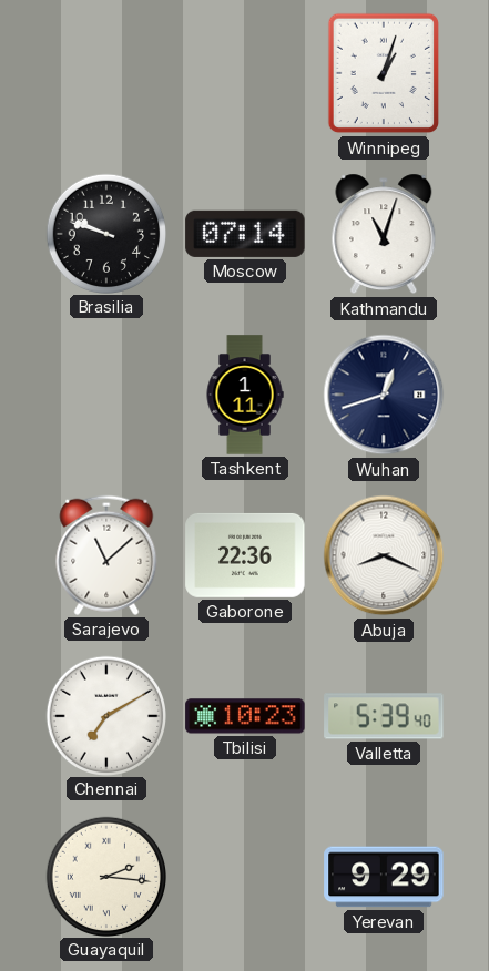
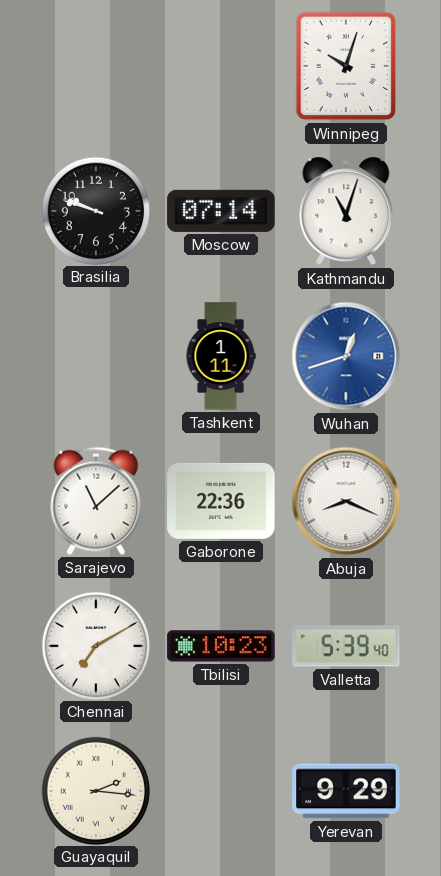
Winnipeg: 1:03 -> 10:03 (345, 66)
Wuhan dial: navy -> blue (346, 356)
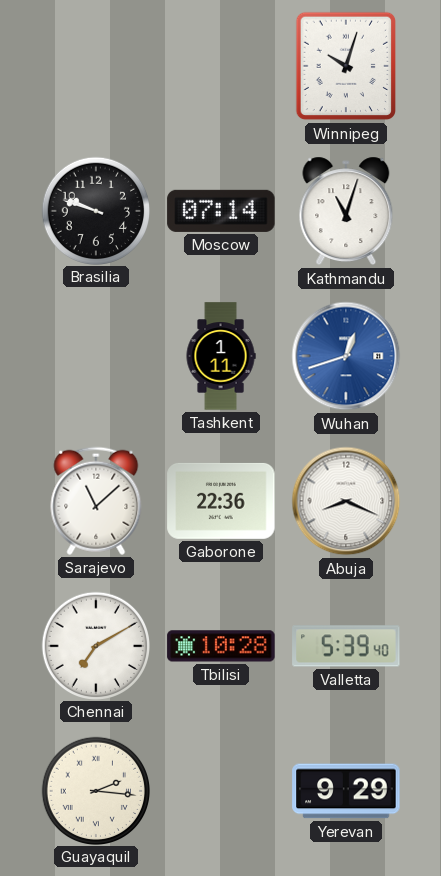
Tbilisi: 10:23 -> 10:28 (221, 646)
